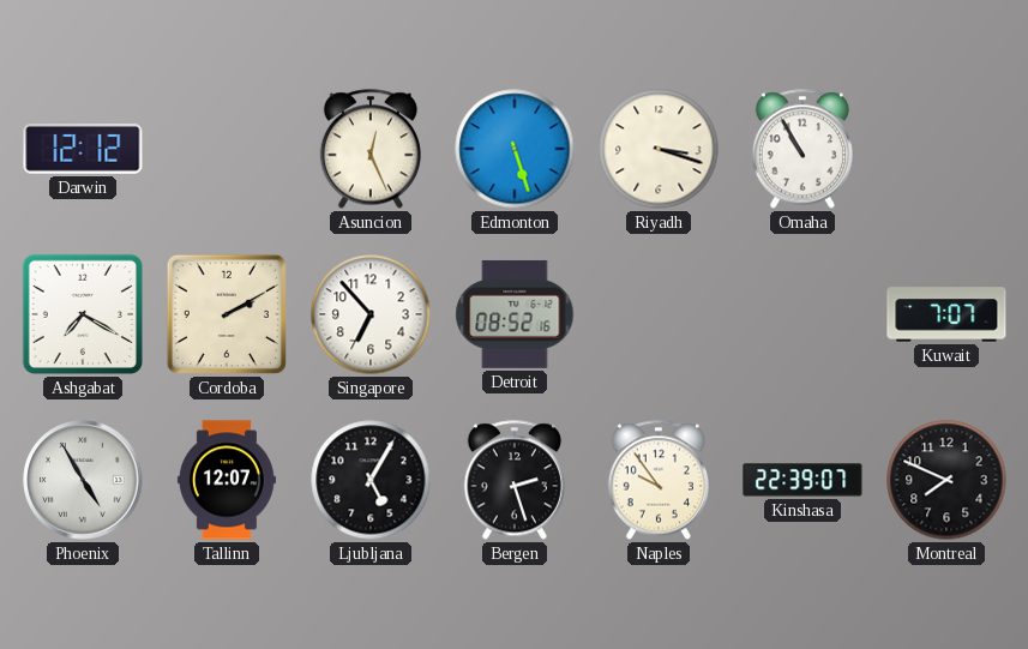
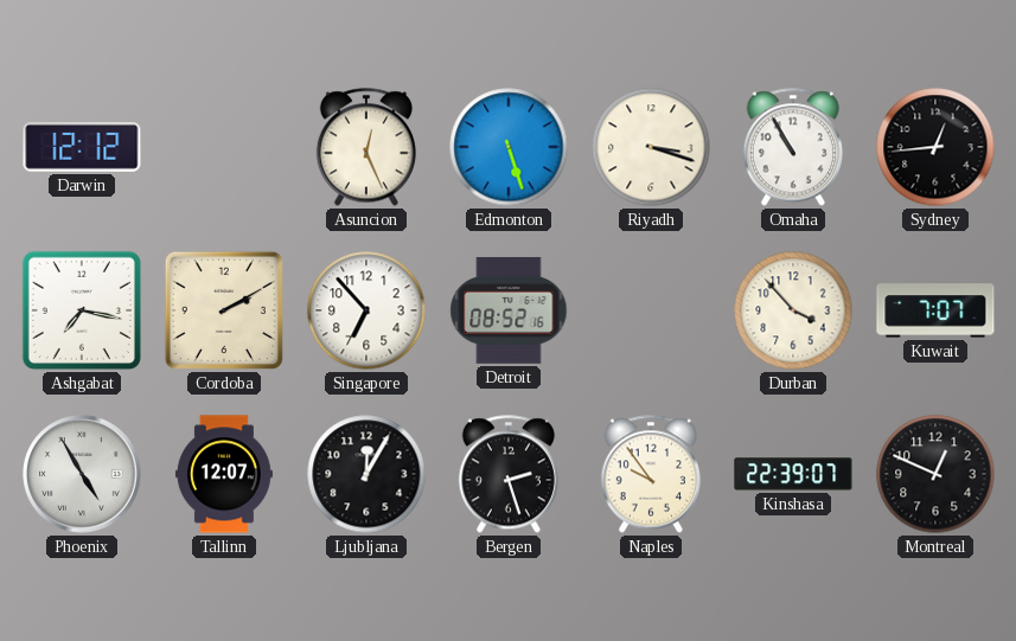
Sydney: none -> 12:44 (935, 147)
Ashgabat: 7:20 -> 7:17 (82, 310)
Durban: none -> 3:53 (793, 310)
Ljubljana: 5:05 -> 12:05 (366, 474)
Montreal: 7:49 -> 12:49 (935, 474)
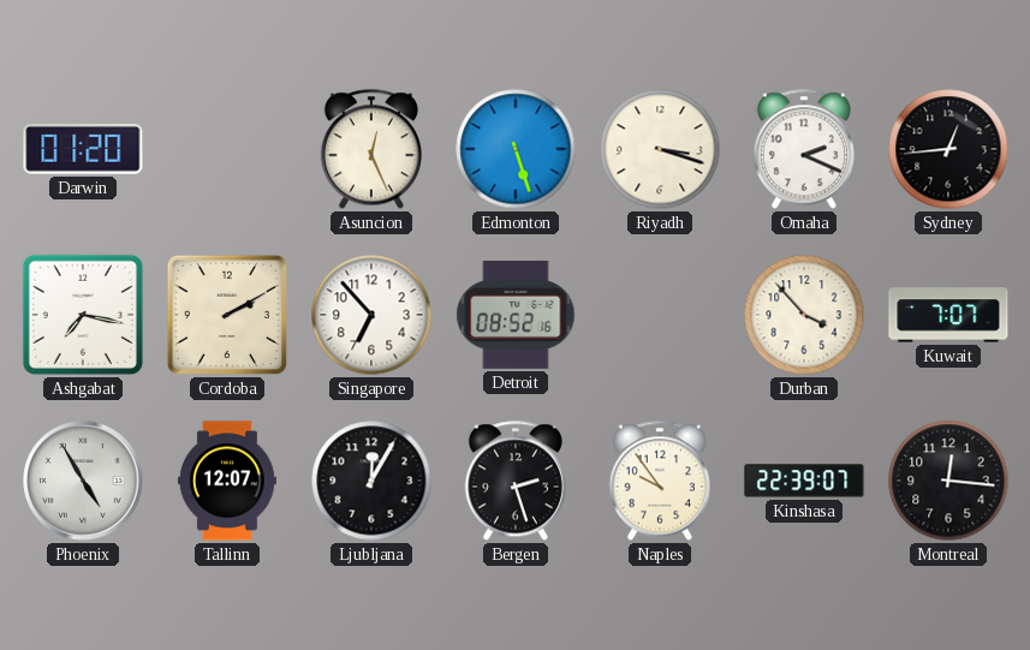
Darwin: 12:12 -> 01:20 (83, 150)
Omaha: 10:55 -> 2:19 (804, 149)
Montreal: 12:49 -> 12:16 (948, 481)
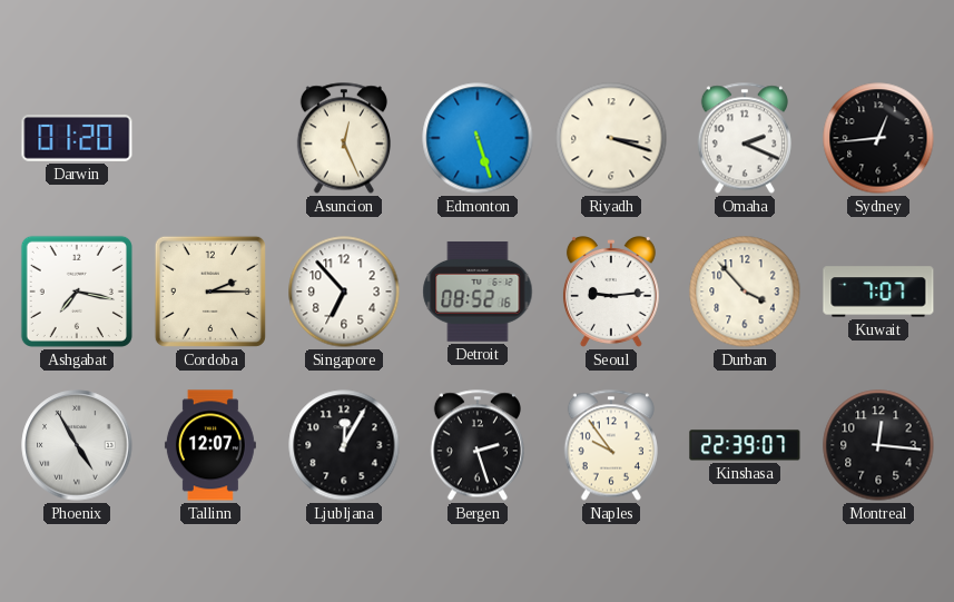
Cordoba: 2:10 -> 2:15 (210, 292)
Seoul: none -> 9:14 (611, 293)
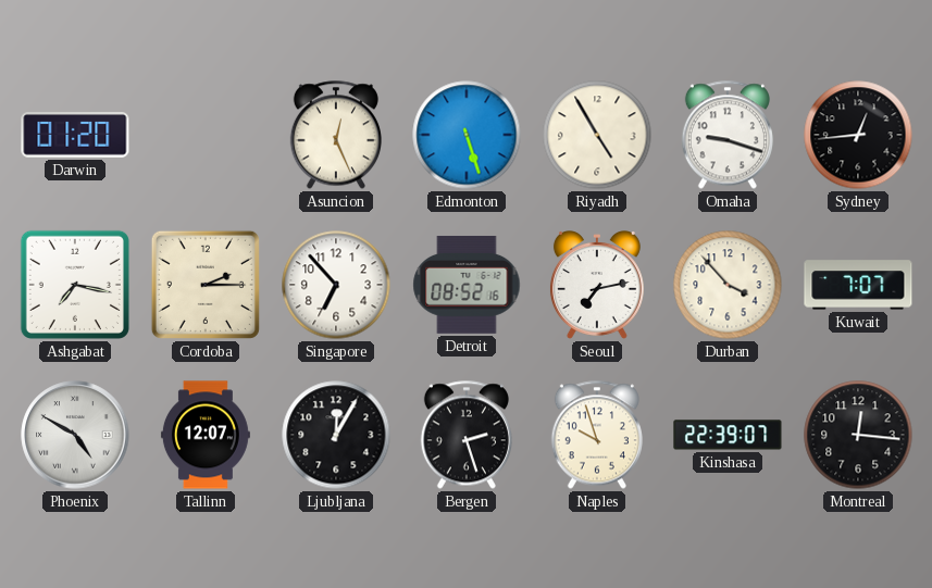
Riyadh: 3:18 -> 4:55 (597, 135)
Omaha: 2:19 -> 9:18 (728, 135)
Seoul: 9:14 -> 7:13 (597, 286)
Phoenix: 4:55 -> 4:50 (75, 435)
Naples: 9:54 -> 9:57 (597, 435)
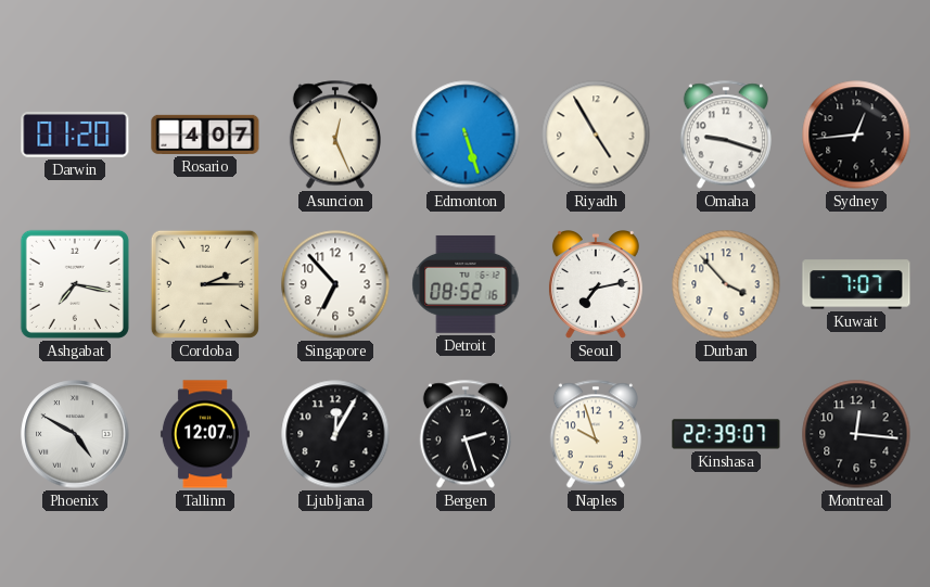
Rosario: none -> 4:07 (205, 135)
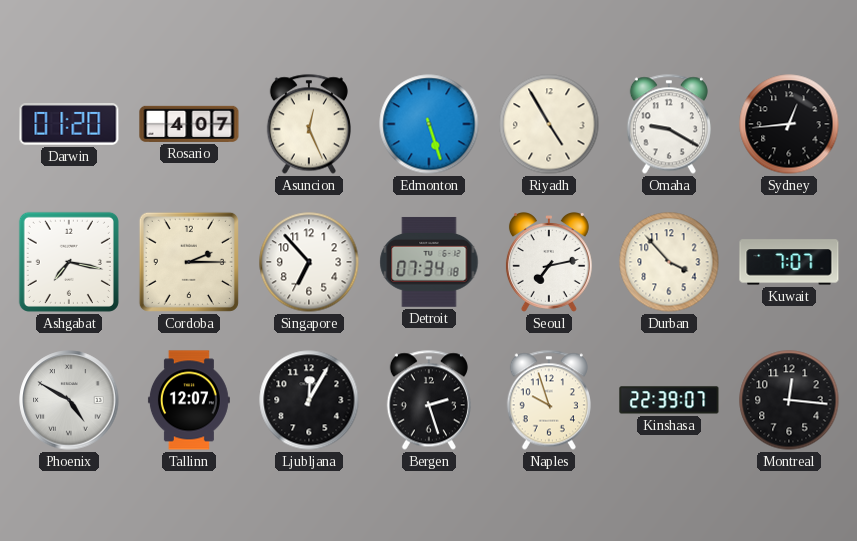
Omaha: 9:18 -> 9:20 (669, 124)
Detroit: 08:52 -> 07:34 (429, 262)
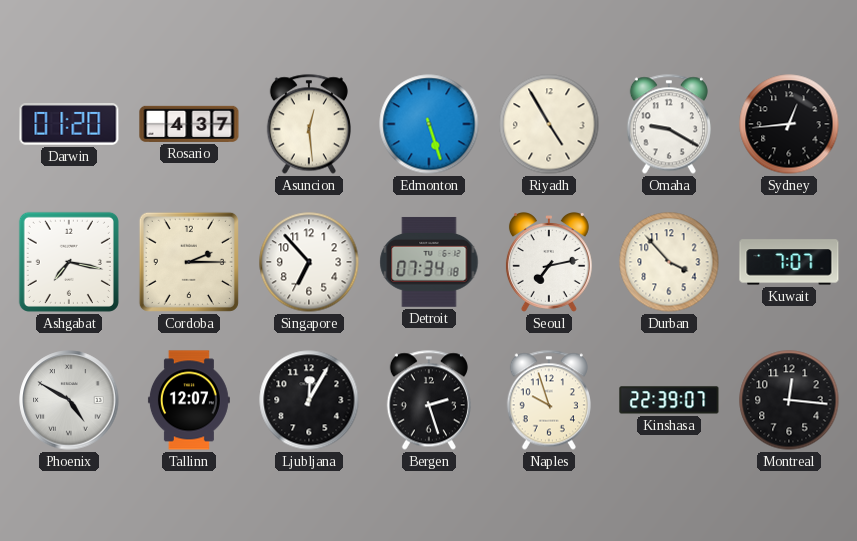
Rosario: 4:07 -> 4:37 (189, 124)
Asuncion: 12:26 -> 12:29 (309, 124)
